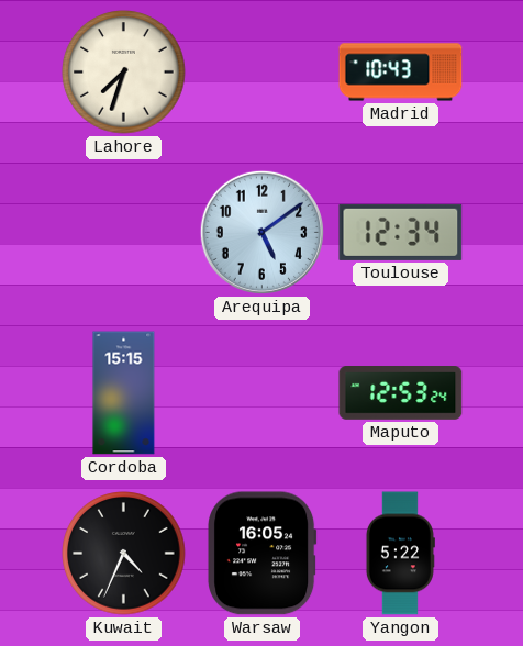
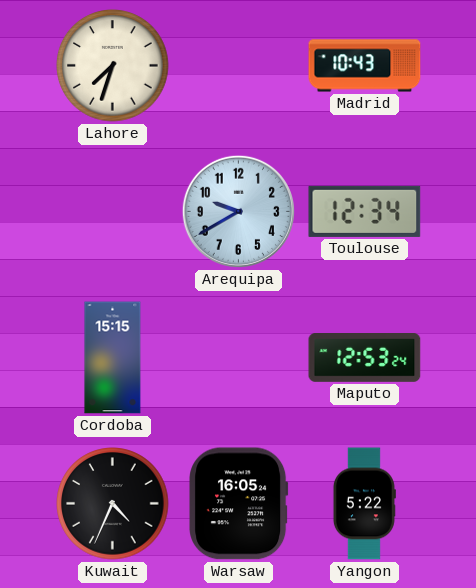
Arequipa: 5:09 -> 9:40 (238, 211)
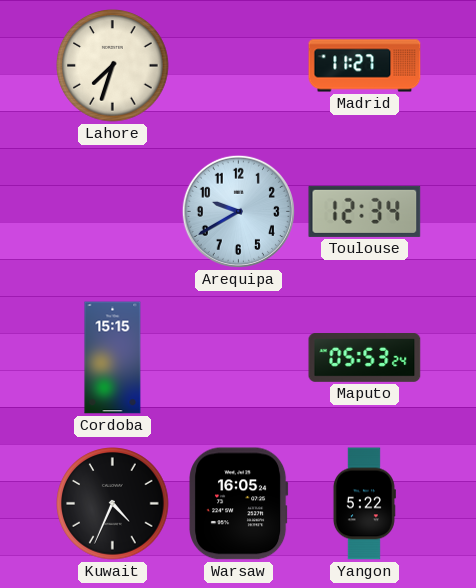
Madrid: 10:43 -> 11:27 (365, 66)
Maputo: 12:53 -> 05:53 (365, 358)
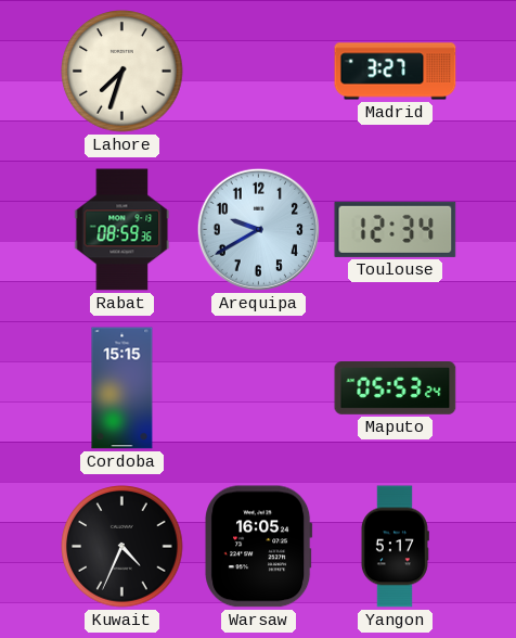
Madrid: 11:27 -> 3:27 (396, 72)
Rabat: none -> 08:59 (122, 230)
Yangon: 5:22 -> 5:17 (395, 547)
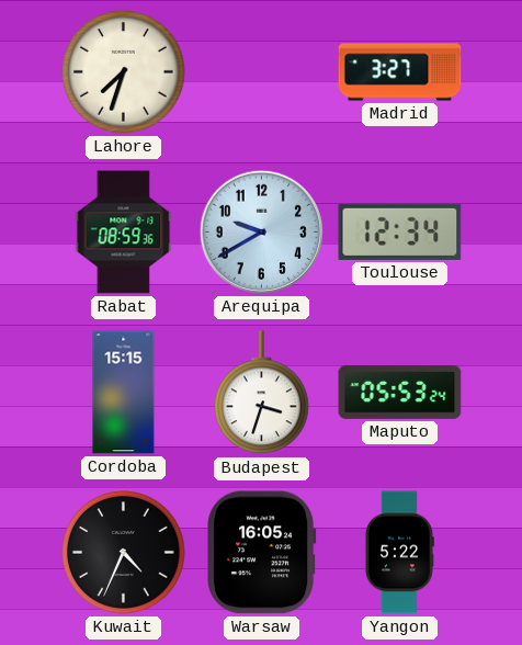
Budapest: none -> 3:33 (262, 393)
Yangon: 5:17 -> 5:22 (399, 553)
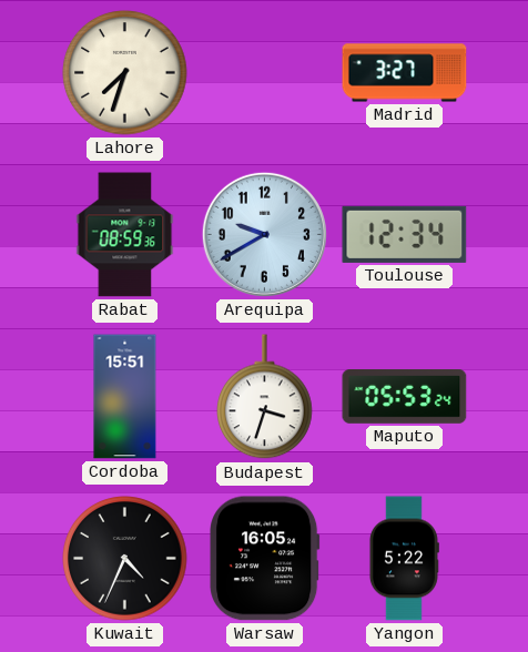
Cordoba: 15:15 -> 15:51 (125, 397)
